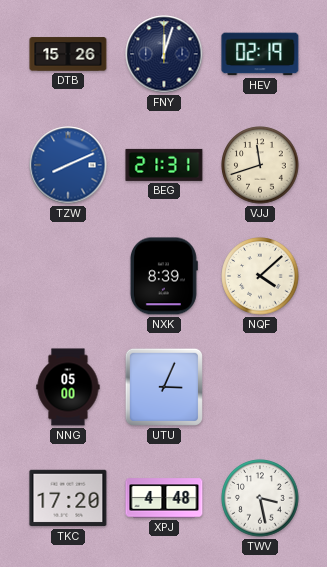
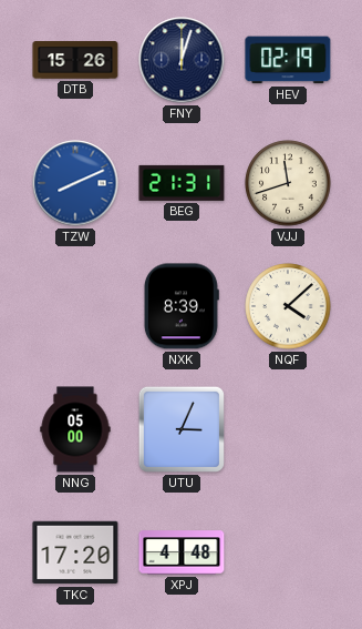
TWV: 3:28 -> none (260, 498)
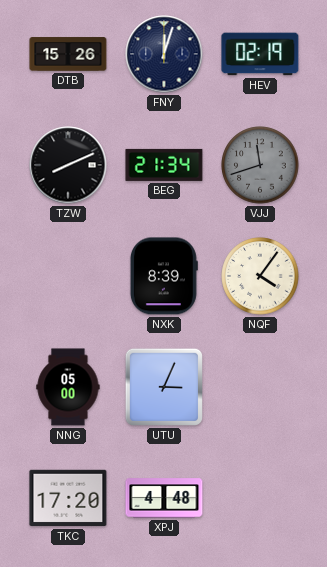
TZW dial: blue -> black (68, 165)
BEG: 21:31 -> 21:34 (164, 165)
VJJ dial: cream -> grey (260, 165)
NQF: 4:08 -> 4:06 (260, 276)
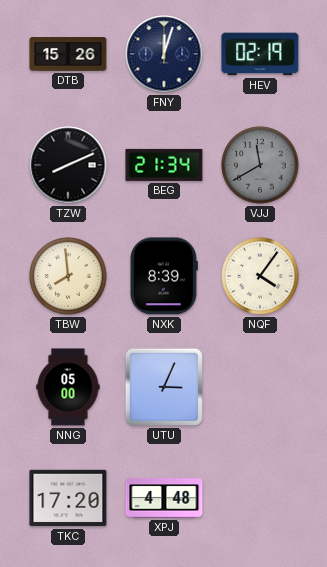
VJJ: 11:42 -> 11:40 (260, 165)
TBW: none -> 7:59 (68, 276)
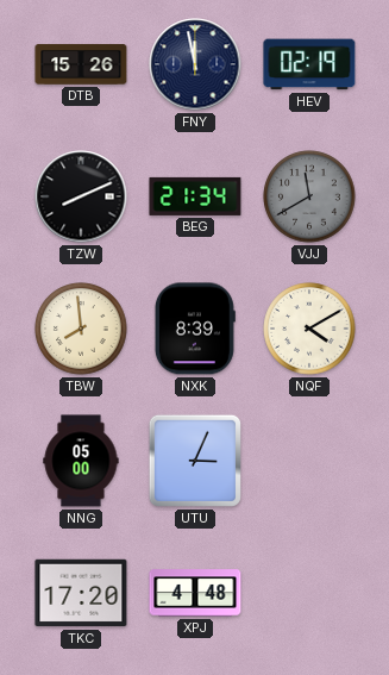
FNY: 12:03 -> 11:58 (195, 64)
NQF: 4:06 -> 4:10 (309, 329)
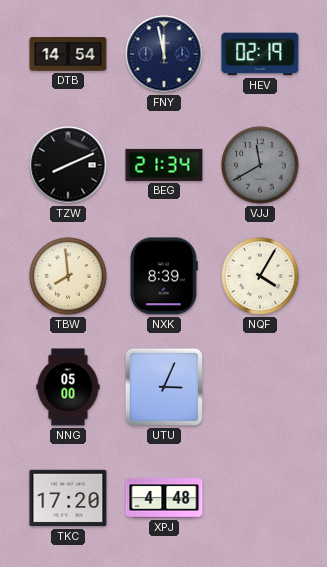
DTB: 15:26 -> 14:54 (68, 54)
NQF: 4:10 -> 4:05 (260, 276)
